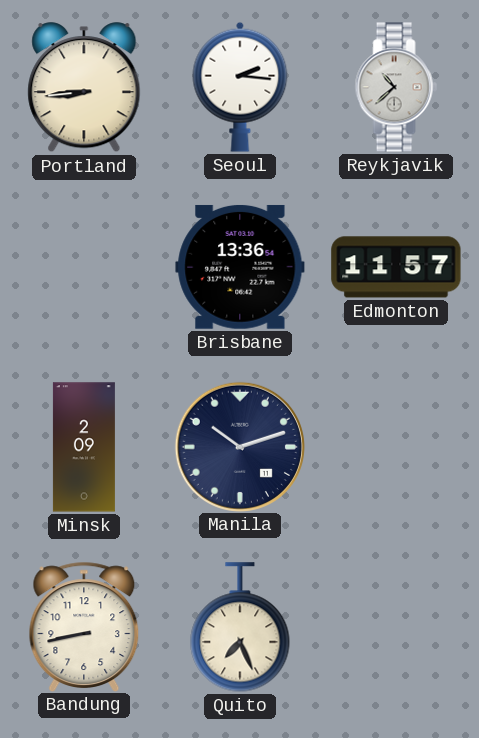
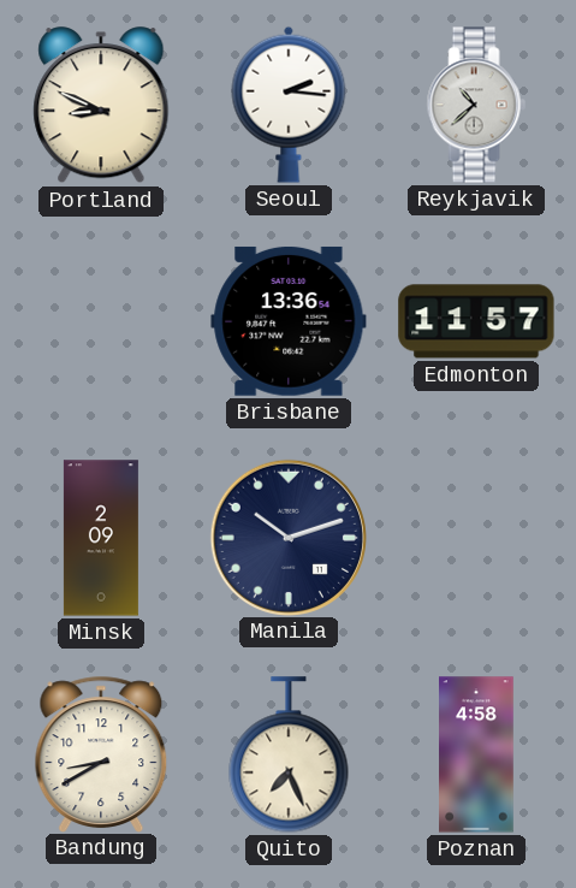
Portland: 8:44 -> 8:49 (101, 106)
Bandung: 8:43 -> 8:40 (101, 753)
Poznan: none -> 4:58 (477, 754)
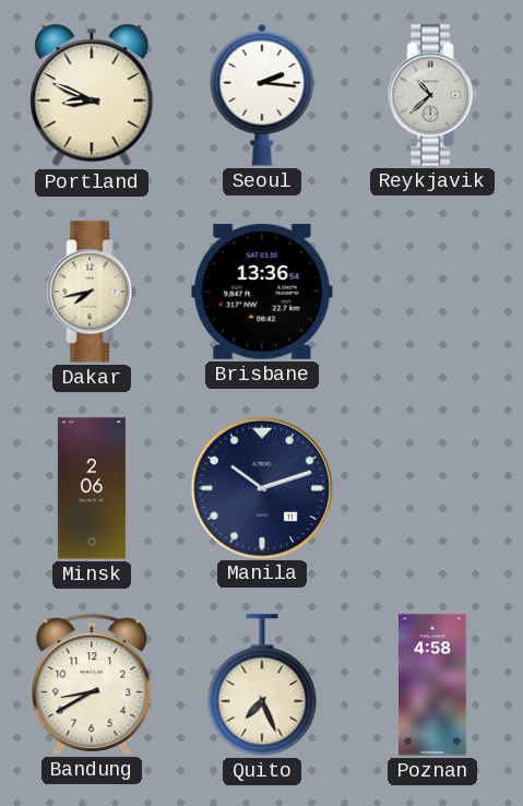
Dakar: none -> 7:43 (92, 292)
Edmonton: 11:57 -> none (476, 321)
Minsk: 2:09 -> 2:06 (92, 488)
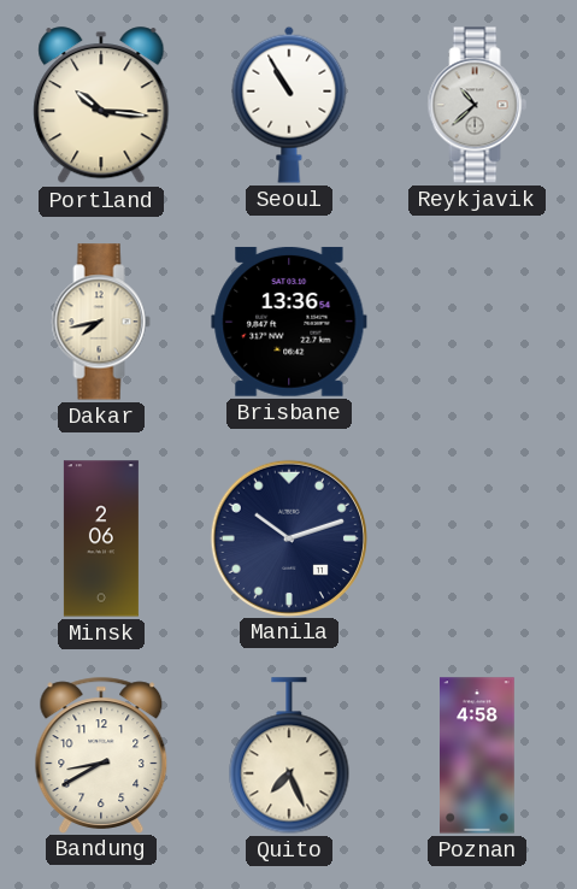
Portland: 8:49 -> 10:16 (101, 106)
Seoul: 2:16 -> 10:55 (289, 105)
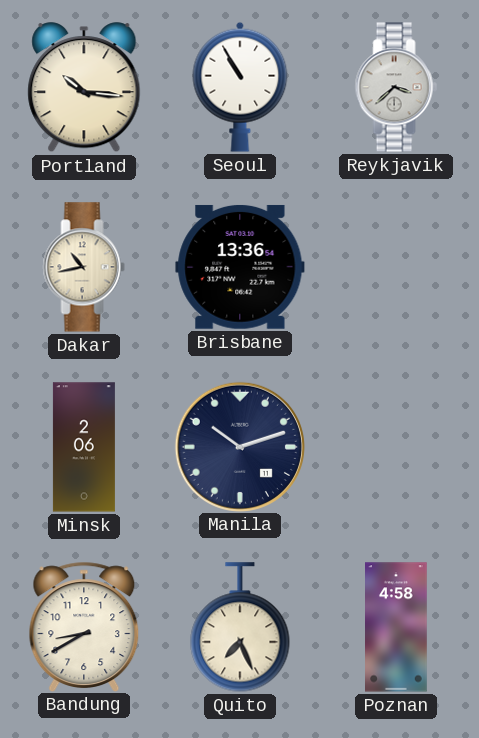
Reykjavik: 10:38 -> 3:38 (396, 87)
Dakar: 7:43 -> 10:43 (84, 267)
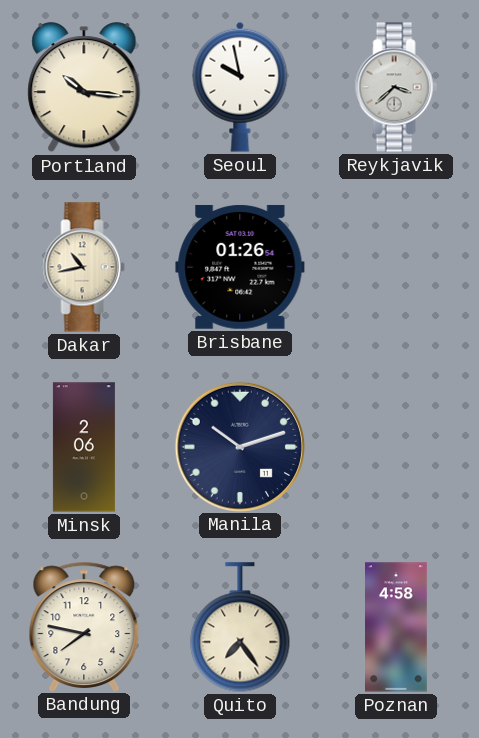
Seoul: 10:55 -> 9:58 (240, 87)
Brisbane: 13:36 -> 01:26 (240, 267)
Bandung: 8:40 -> 7:47 (84, 626)
Quito: 7:26 -> 7:24 (240, 627)
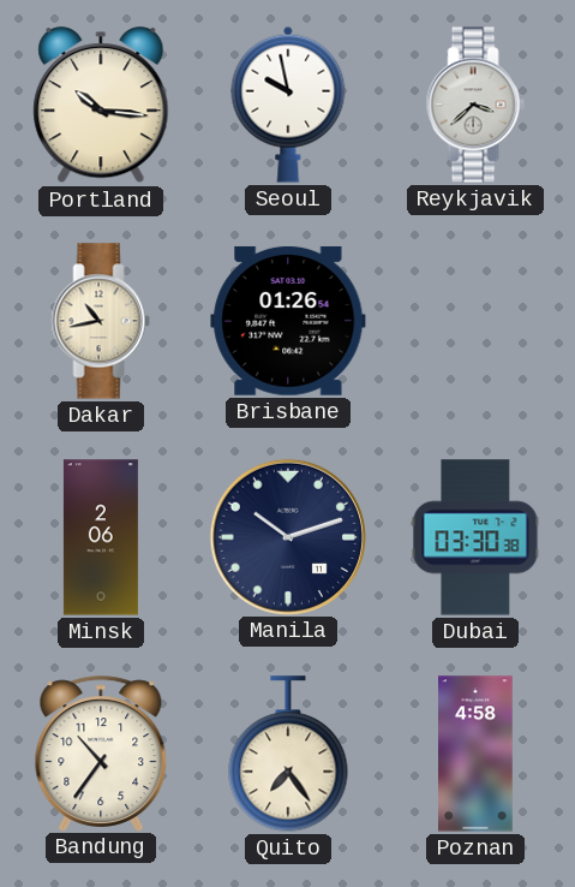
Dubai: none -> 03:30 (475, 537)
Bandung: 7:47 -> 10:36 (101, 752)
